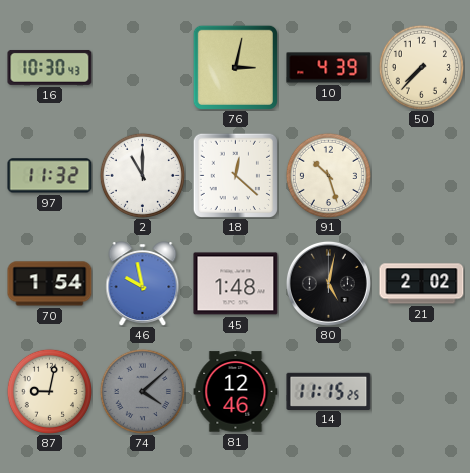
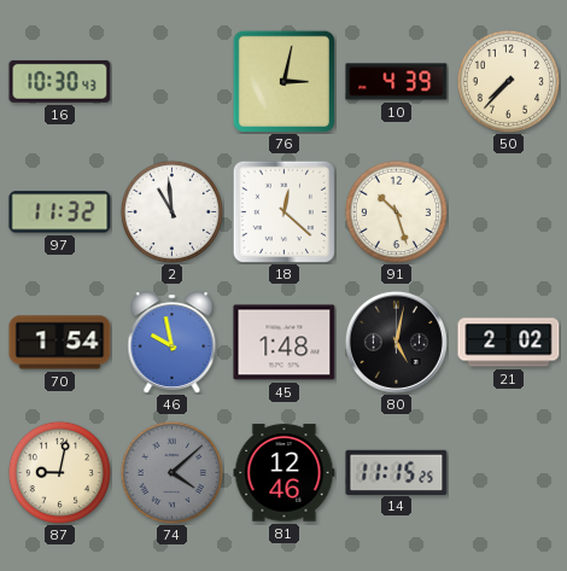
2: 11:00 -> 10:59 (171, 211)
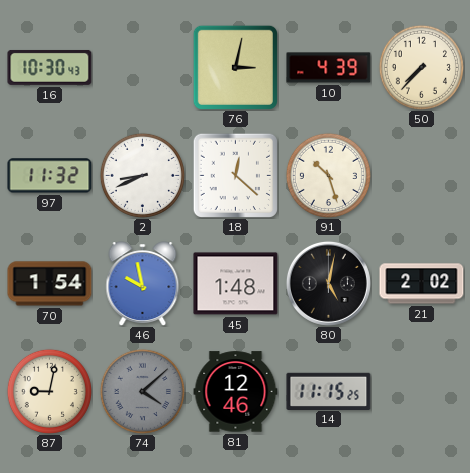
2: 10:59 -> 8:41 (142, 175)
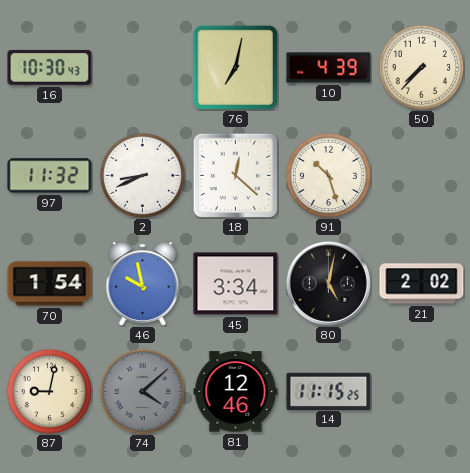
76: 3:02 -> 7:02 (235, 67)
45: 1:48 -> 3:34 (236, 284)
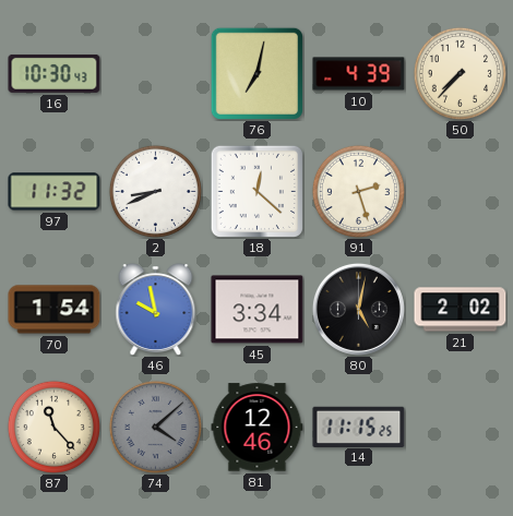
91: 10:27 -> 2:27 (358, 191)
87: 9:02 -> 11:23 (53, 427)
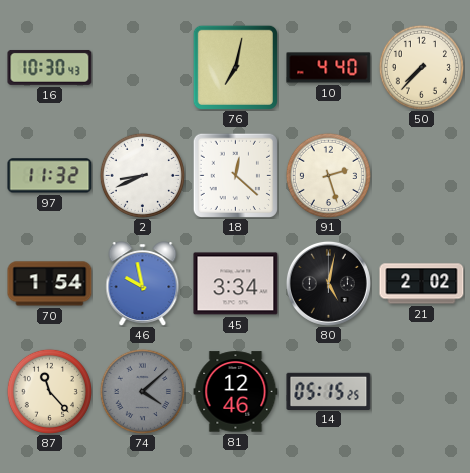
10: 4:39 -> 4:40 (329, 68)
14: 11:15 -> 05:15 (329, 391)
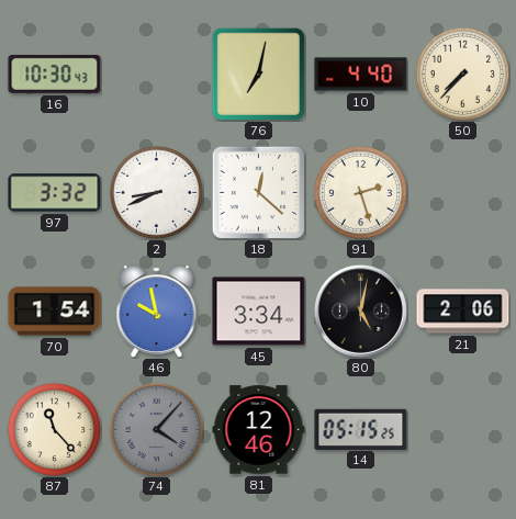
97: 11:32 -> 3:32 (55, 193)
21: 2:02 -> 2:06 (463, 312)
74: 4:08 -> 4:07 (156, 429)
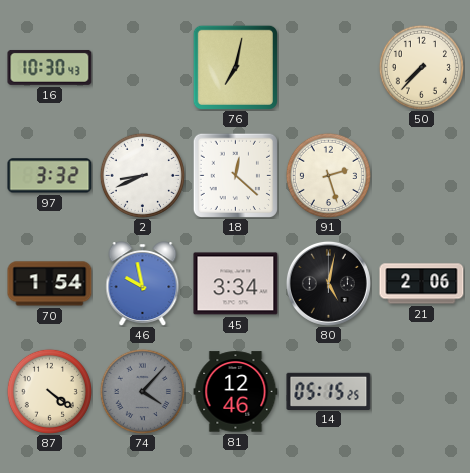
10: 4:40 -> none (361, 75)
87: 11:23 -> 4:21 (49, 391)
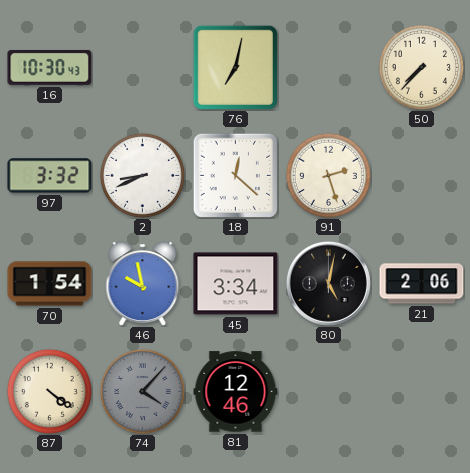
14: 05:15 -> none (329, 391)
